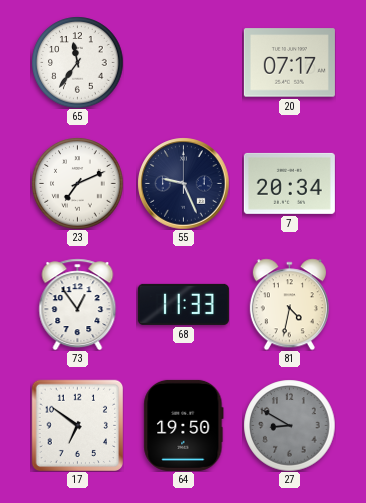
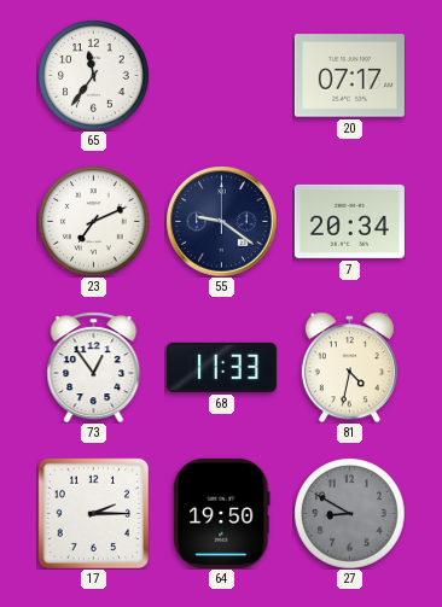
55: 9:26 -> 9:21 (221, 221)
17: 6:51 -> 2:15 (93, 513)
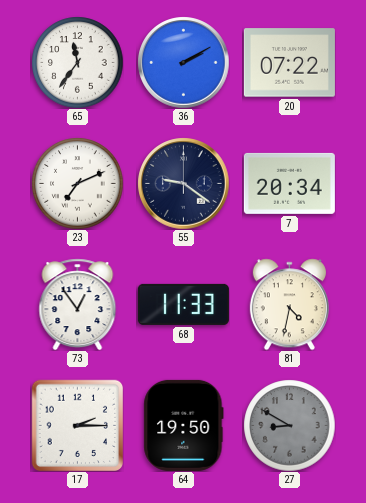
36: none -> 2:10 (183, 62)
20: 07:17 -> 07:22 (289, 63)
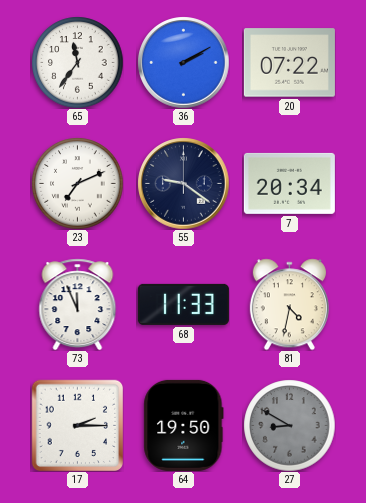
73: 12:54 -> 11:56 (78, 304)
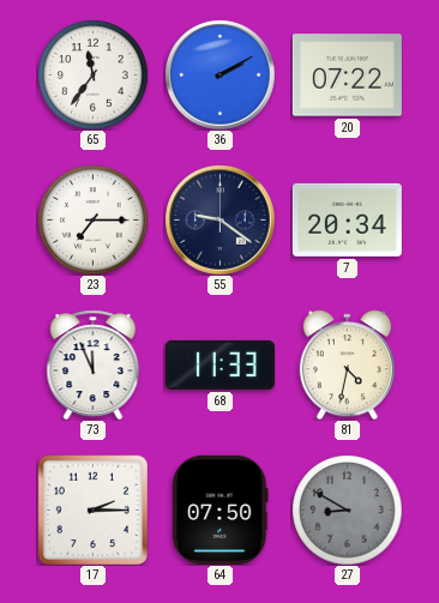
23: 7:11 -> 7:15 (92, 219)
64: 19:50 -> 07:50 (221, 509)
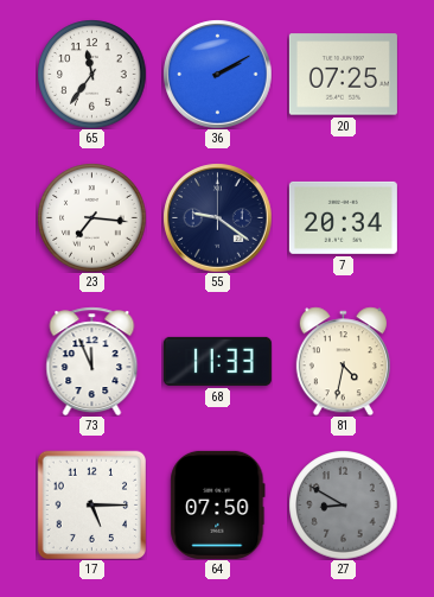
20: 07:22 -> 07:25 (343, 75)
23: 7:15 -> 7:16 (91, 217)
17: 2:15 -> 5:15 (91, 504)
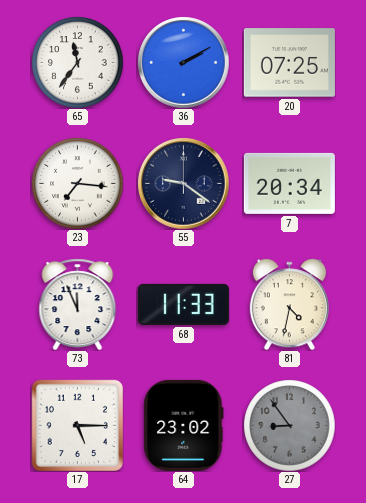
64: 07:50 -> 23:02 (184, 425)
27: 8:50 -> 8:54 (289, 425)
